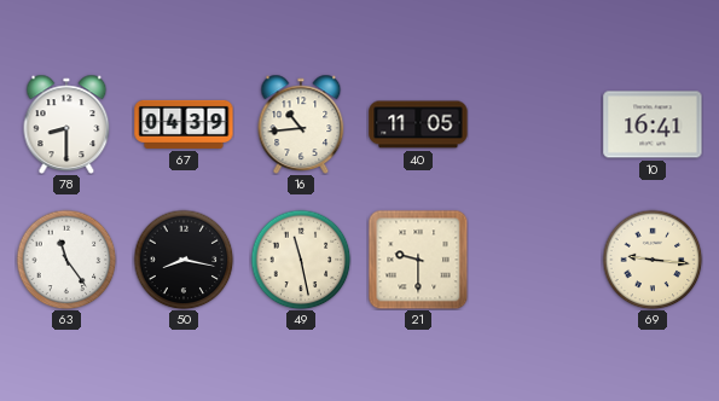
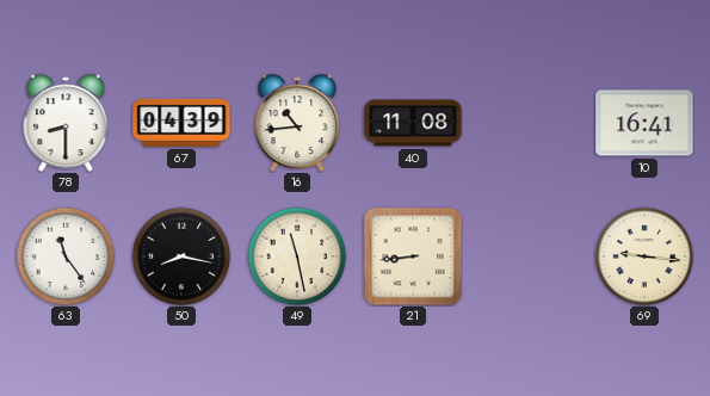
40: 11:05 -> 11:08 (413, 123)
21: 9:30 -> 8:44 (413, 256)
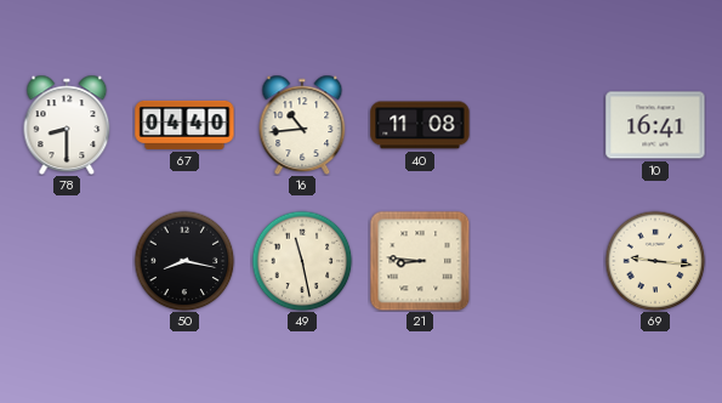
67: 04:39 -> 04:40 (184, 125)
63: 11:24 -> none (66, 256)
21: 8:44 -> 8:46 (420, 261)
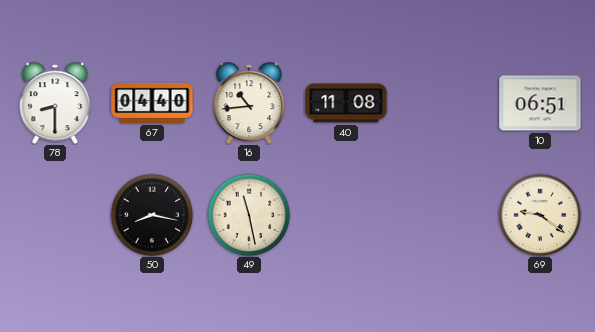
10: 16:41 -> 06:51 (540, 103)
21: 8:46 -> none (420, 261)
69: 9:16 -> 9:21 (540, 215)
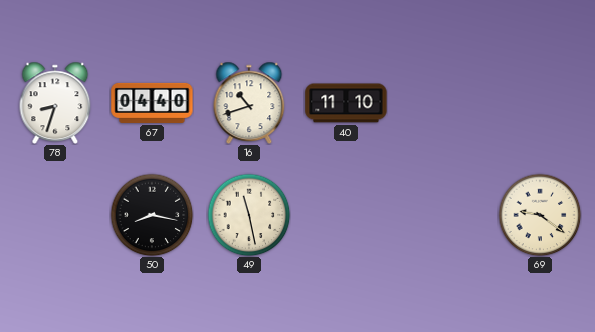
78: 8:30 -> 8:33 (55, 102)
16: 10:44 -> 10:42 (249, 102)
40: 11:08 -> 11:10 (346, 103)
10: 06:51 -> none (540, 103)
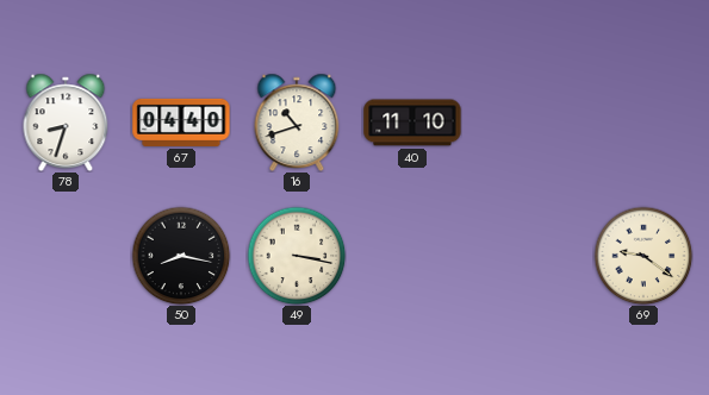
49: 11:28 -> 3:17 (297, 256)
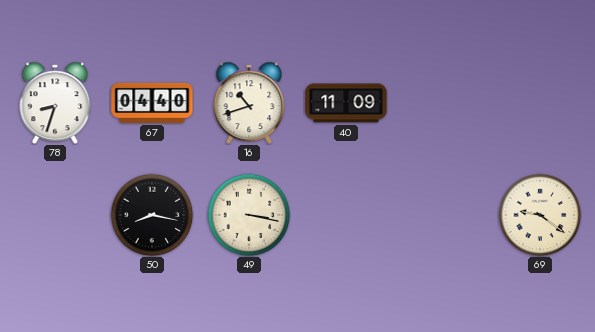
40: 11:10 -> 11:09 (346, 103)
